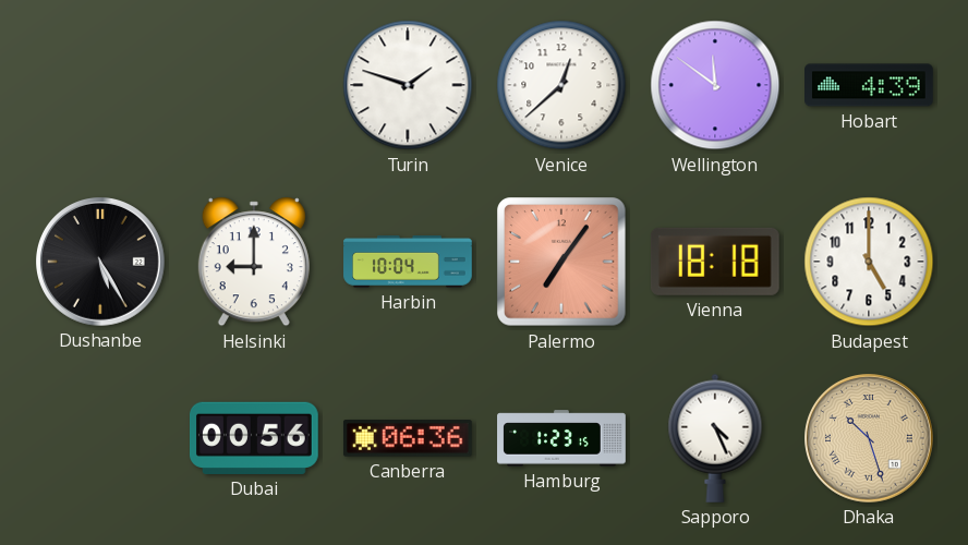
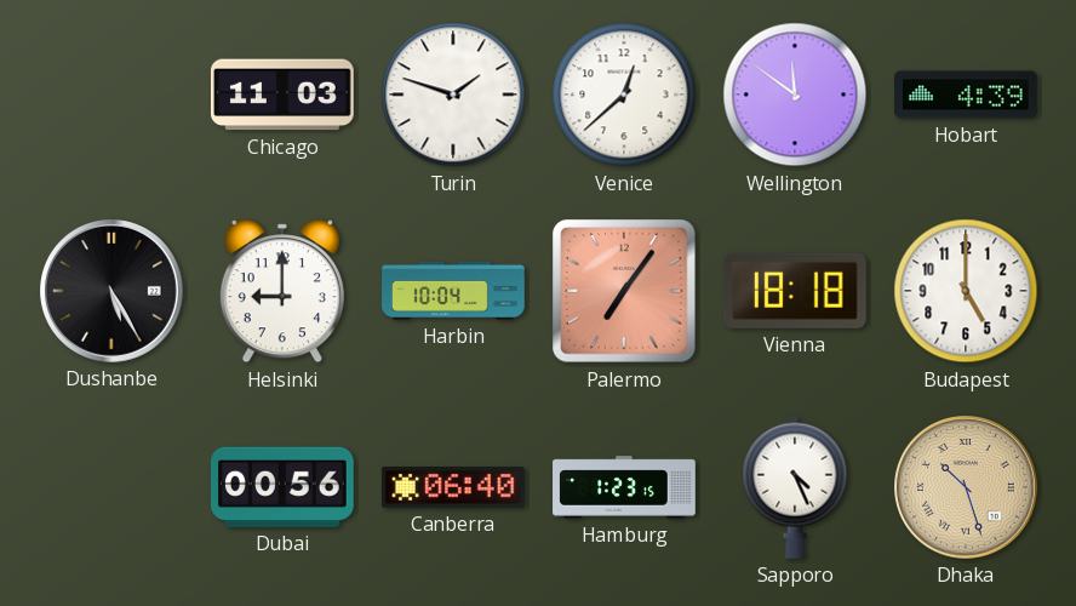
Chicago: none -> 11:03 (282, 95)
Canberra: 06:36 -> 06:40 (453, 487)
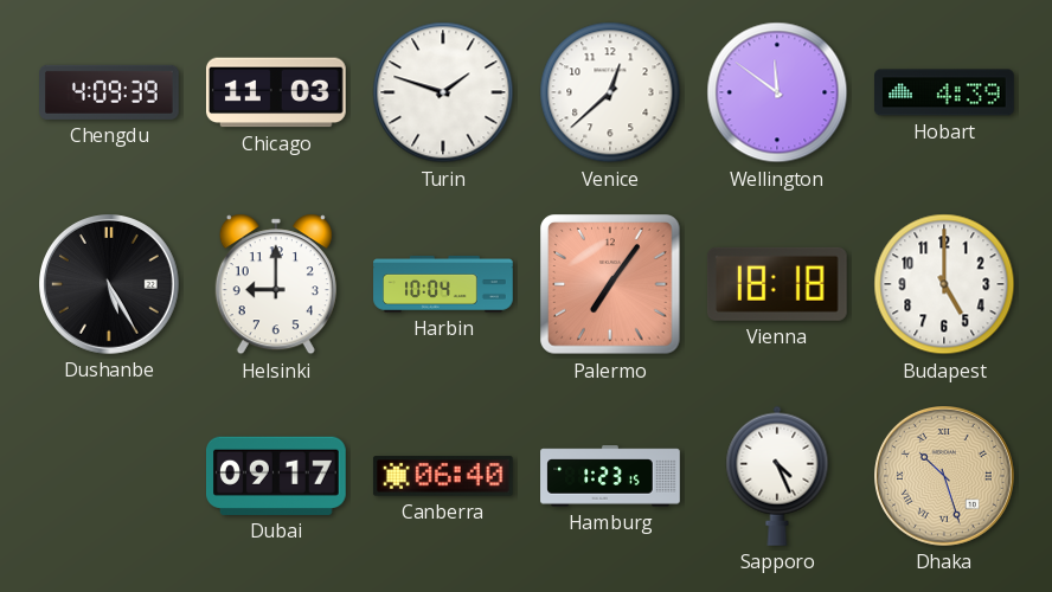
Chengdu: none -> 4:09 (110, 92)
Dubai: 00:56 -> 09:17 (277, 476)
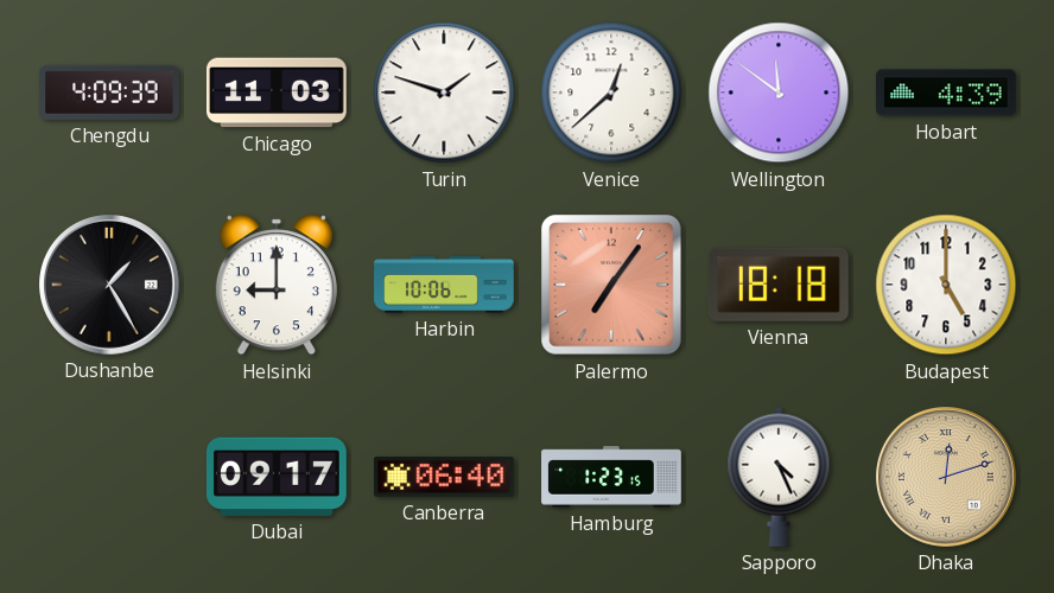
Dushanbe: 5:25 -> 1:25 (110, 286)
Harbin: 10:04 -> 10:06 (444, 285)
Dhaka: 10:27 -> 12:12 (947, 478)
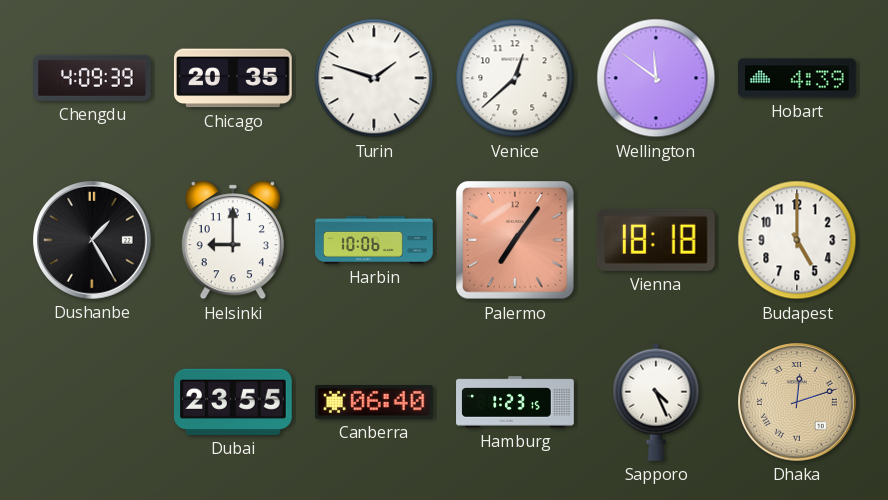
Chicago: 11:03 -> 20:35 (233, 78)
Dubai: 09:17 -> 23:55 (234, 402)
